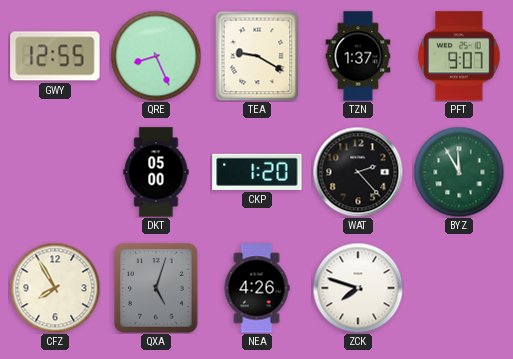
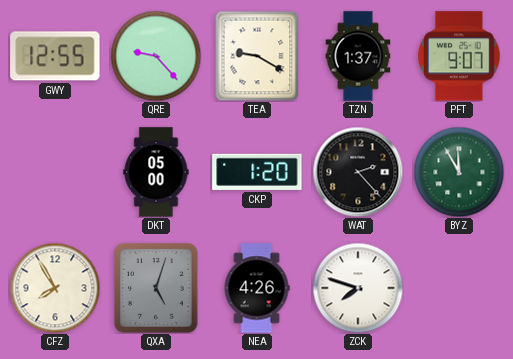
QRE: 8:26 -> 9:23 (156, 56)
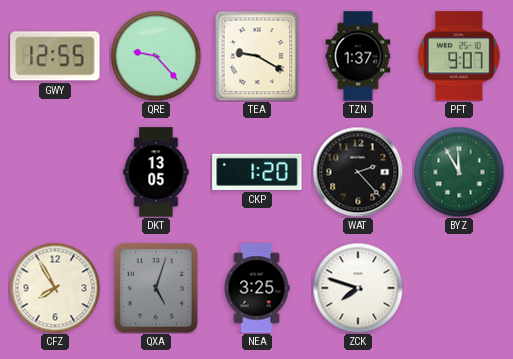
DKT: 05:00 -> 13:05 (156, 172)
NEA: 4:26 -> 3:25 (257, 288)
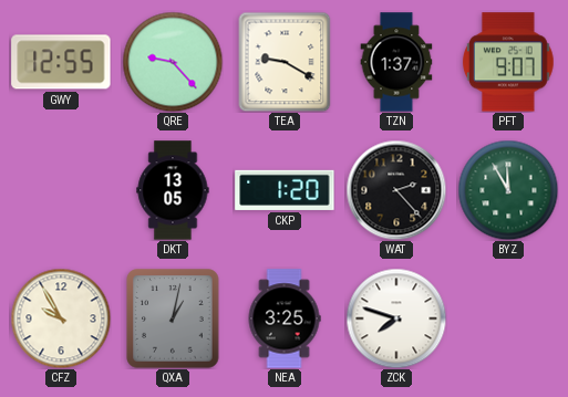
CFZ: 7:55 -> 9:55 (61, 318)
QXA: 5:03 -> 1:02 (173, 318)
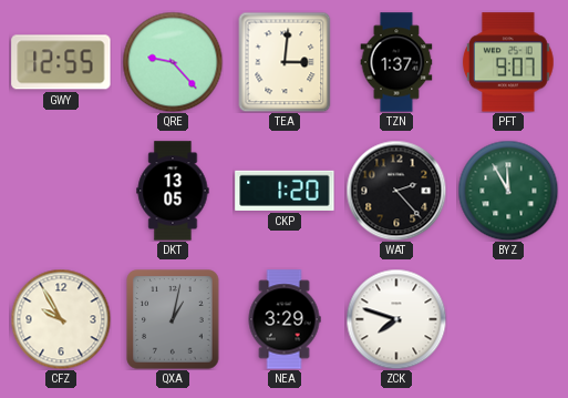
TEA: 9:20 -> 3:01 (285, 62)
NEA: 3:25 -> 3:29 (285, 319)
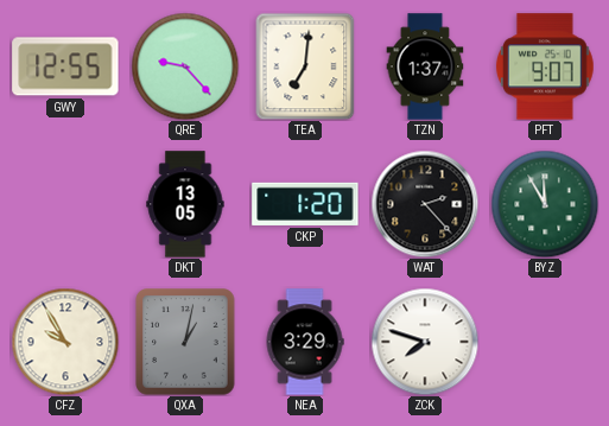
TEA: 3:01 -> 7:01 (305, 66)
